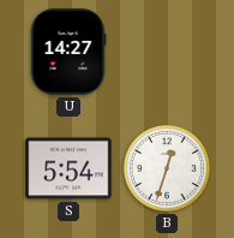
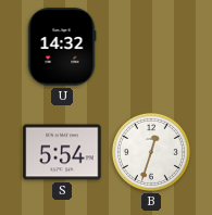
U: 14:27 -> 14:32 (62, 47)
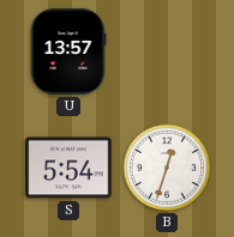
U: 14:32 -> 13:57 (68, 51)
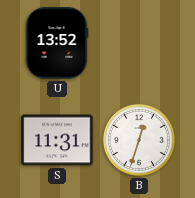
U: 13:57 -> 13:52 (57, 43)
S: 5:54 -> 11:31 (57, 140)
